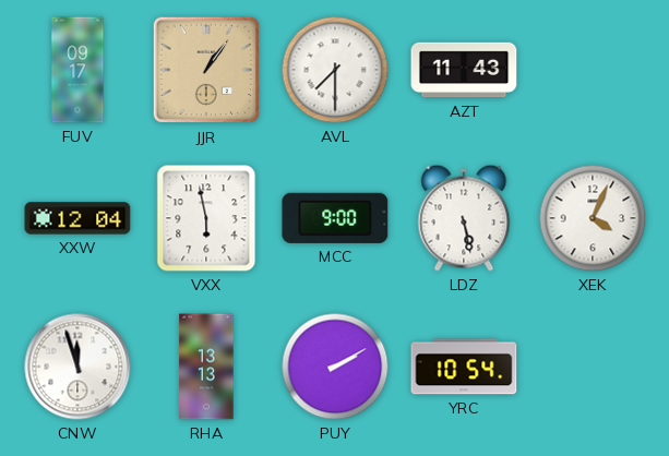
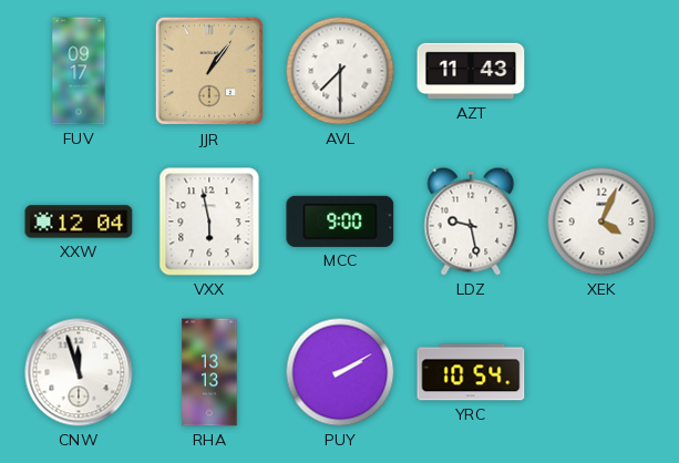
LDZ: 5:28 -> 9:28 (471, 222)
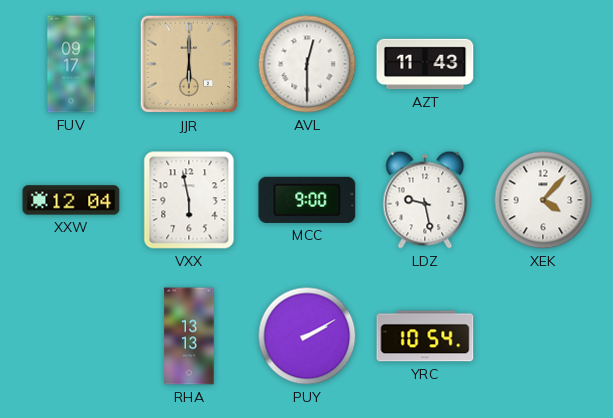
JJR: 1:06 -> 6:00 (189, 64)
AVL: 7:30 -> 12:30 (307, 64)
XEK: 4:04 -> 4:07 (543, 200)
CNW: 11:57 -> none (79, 372)
